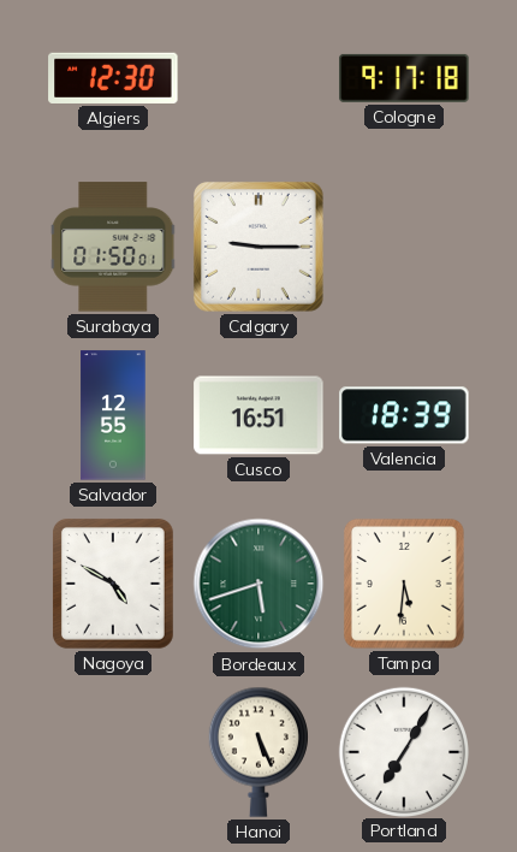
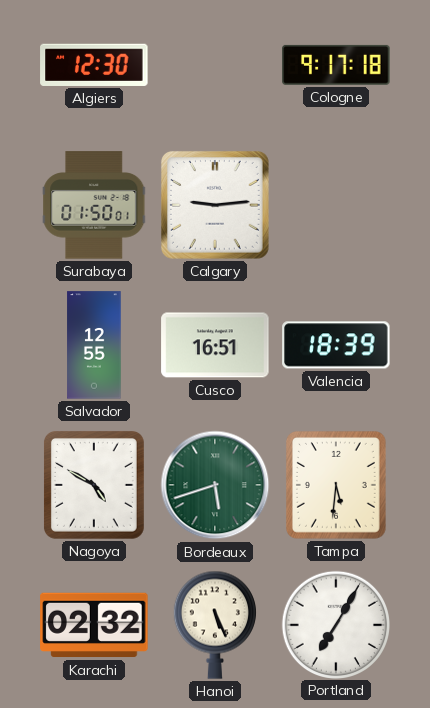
Calgary: 9:15 -> 9:14 (215, 205)
Karachi: none -> 02:32 (94, 625)
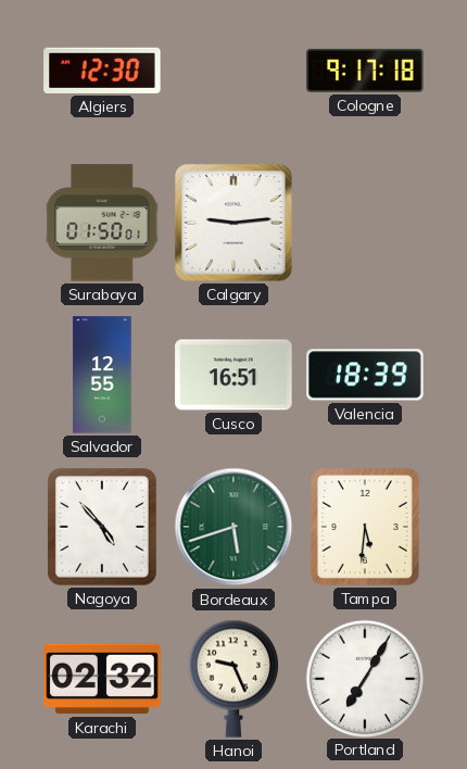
Nagoya: 4:50 -> 4:53 (102, 527)
Hanoi: 5:26 -> 9:26 (233, 679)
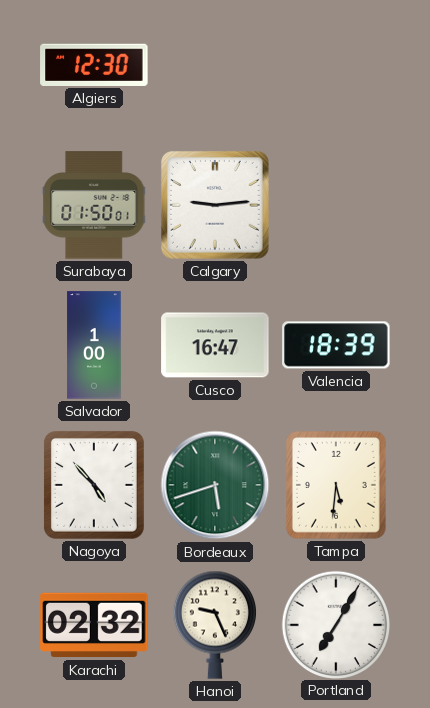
Cologne: 9:17 -> none (365, 71)
Salvador: 12:55 -> 1:00 (94, 345)
Cusco: 16:51 -> 16:47 (215, 345)
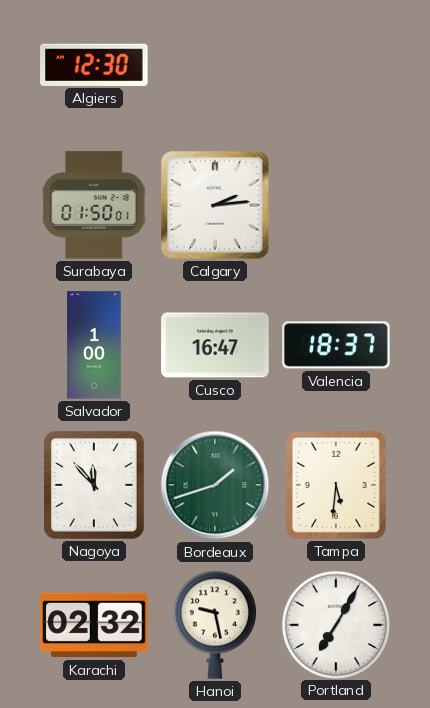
Calgary: 9:14 -> 2:14 (215, 205)
Valencia: 18:39 -> 18:37 (336, 345)
Nagoya: 4:53 -> 11:53 (94, 485)
Bordeaux: 5:42 -> 1:42 (215, 485)
Hanoi: 9:26 -> 9:28 (215, 625)
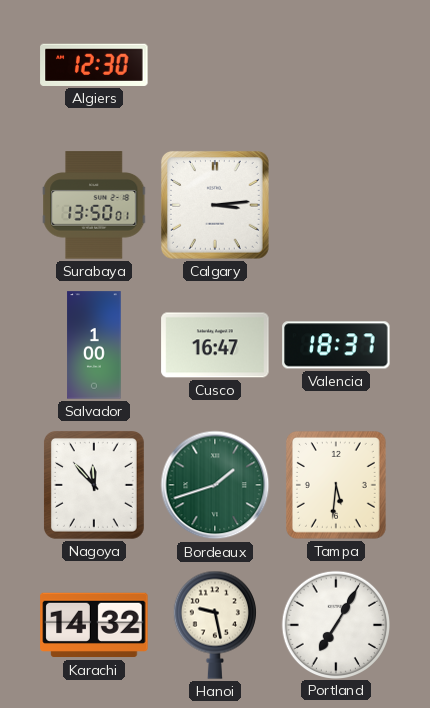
Surabaya: 01:50 -> 13:50 (94, 205)
Calgary: 2:14 -> 3:14 (215, 205)
Karachi: 02:32 -> 14:32 (94, 625)
